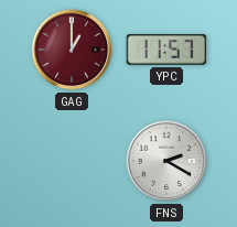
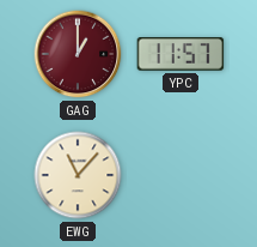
EWG: none -> 11:07 (78, 175)
FNS: 2:20 -> none (166, 161)
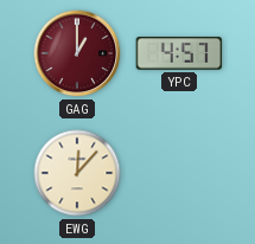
YPC: 11:57 -> 4:57 (179, 53)
EWG: 11:07 -> 12:07 (77, 173)
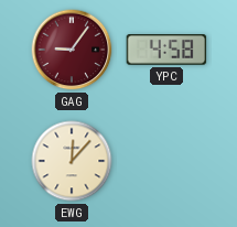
GAG: 1:00 -> 9:06 (72, 50)
YPC: 4:57 -> 4:58 (166, 50)
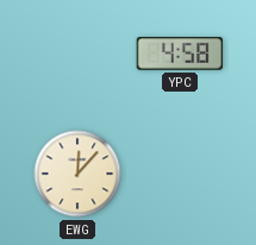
GAG: 9:06 -> none (72, 50)
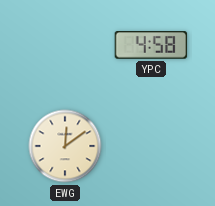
EWG: 12:07 -> 12:09 (65, 146)
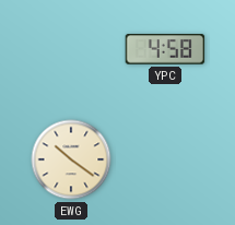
EWG: 12:09 -> 10:21 (71, 159)
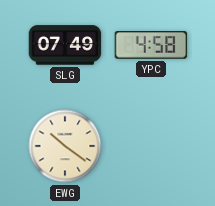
SLG: none -> 07:49 (65, 45)
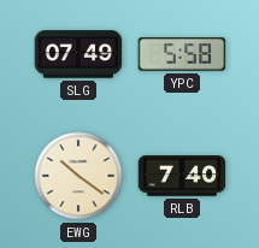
YPC: 4:58 -> 5:58 (182, 54)
RLB: none -> 7:40 (182, 176)
